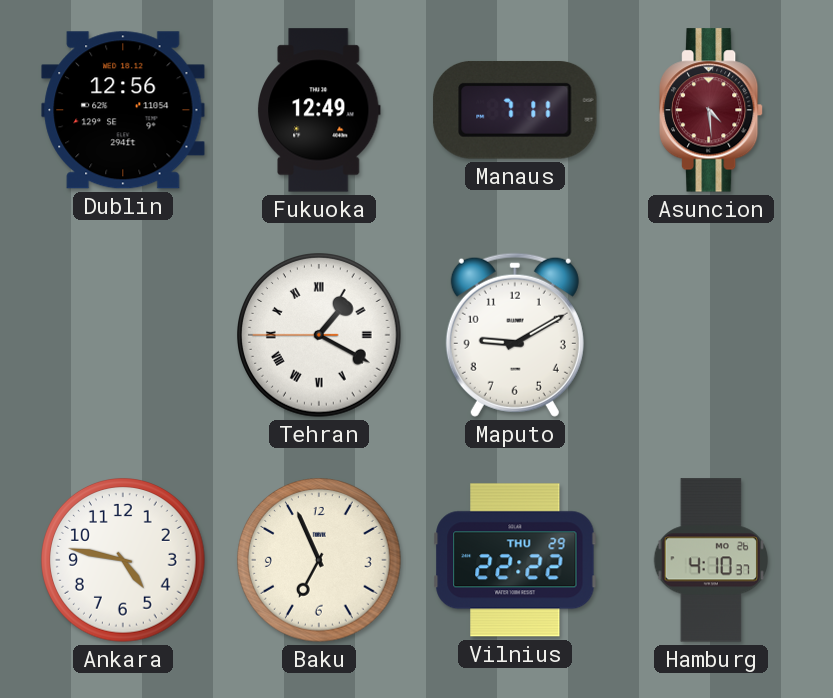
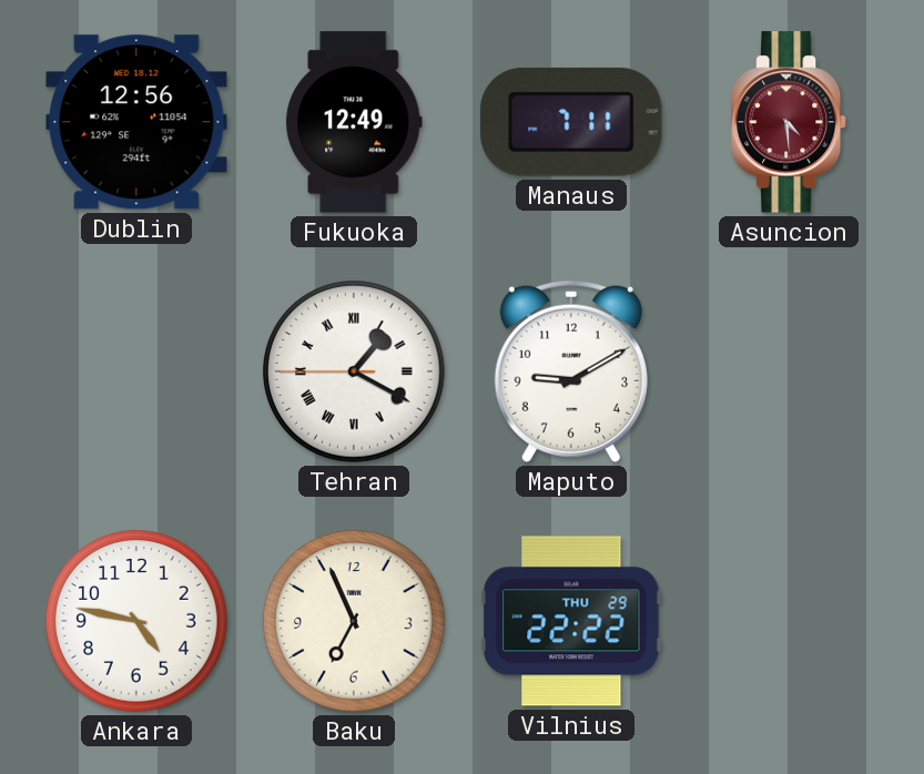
Hamburg: 4:10 -> none (710, 560)
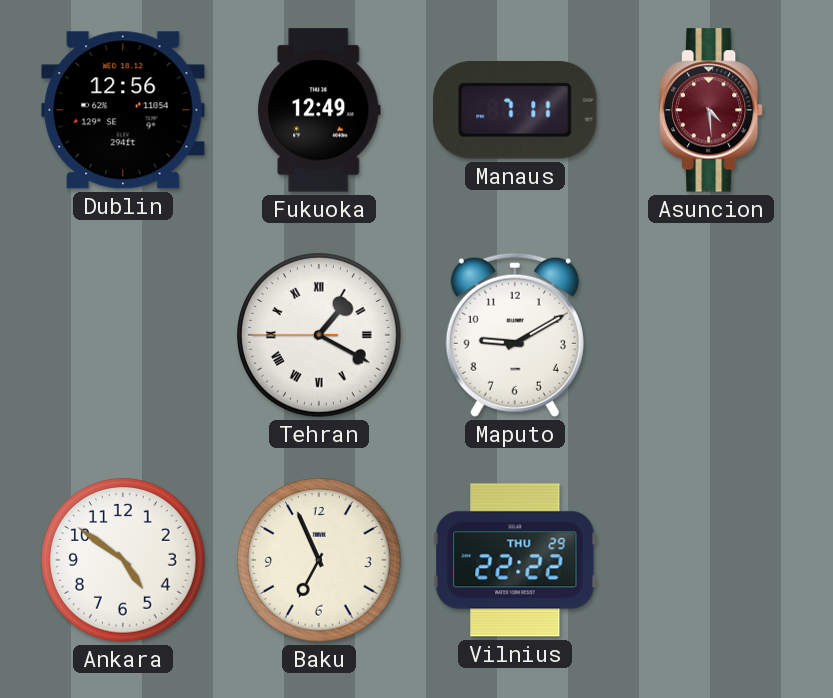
Ankara: 4:47 -> 4:51 (124, 561)
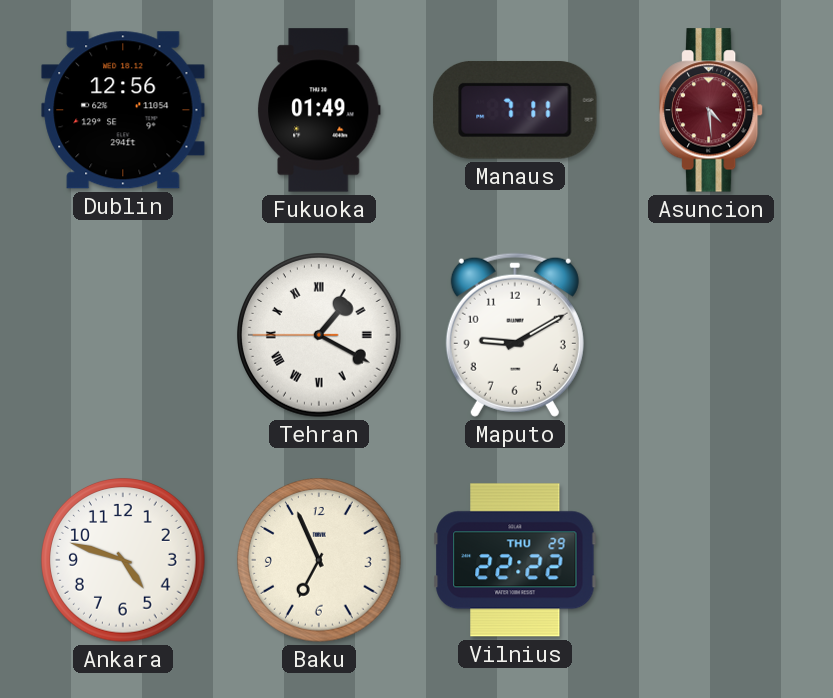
Fukuoka: 12:49 -> 01:49 (319, 110)
Ankara: 4:51 -> 4:48 (124, 561)
